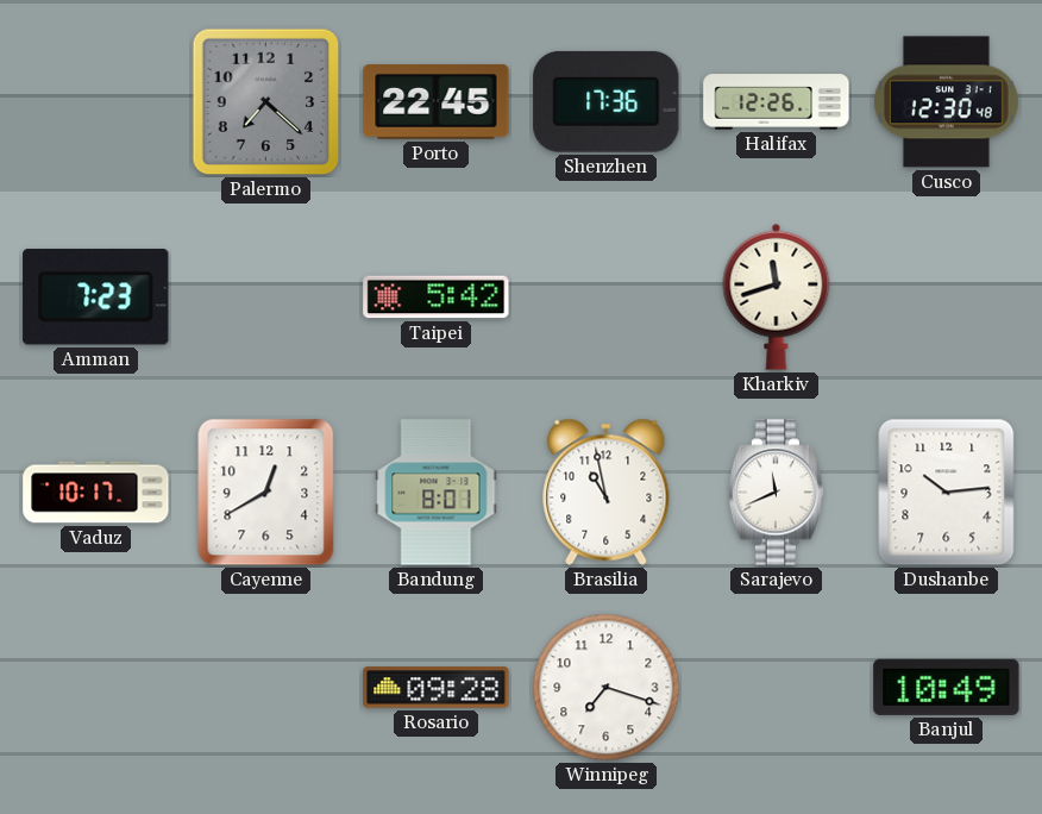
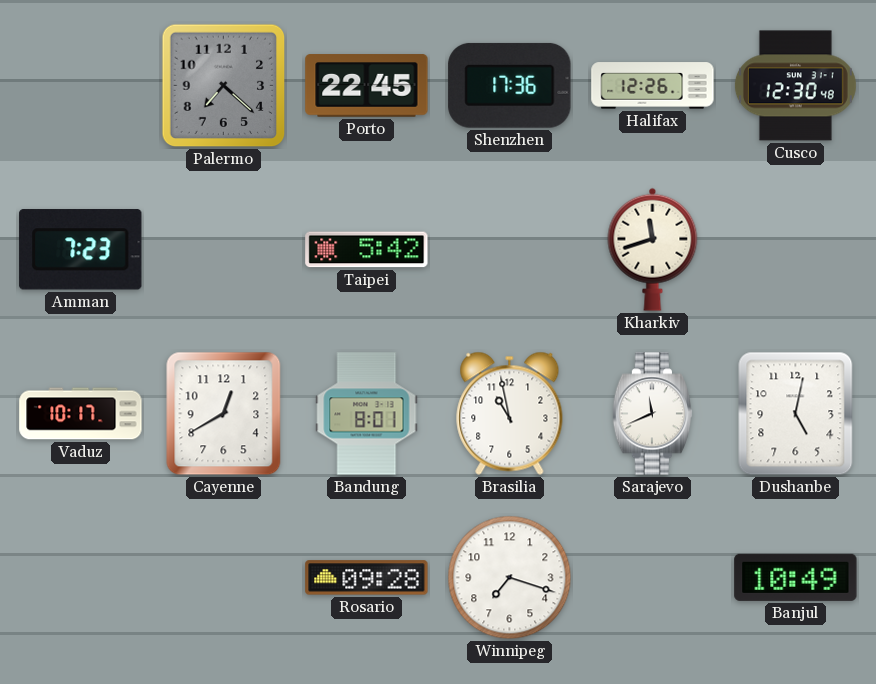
Dushanbe: 10:14 -> 5:02 (796, 414)
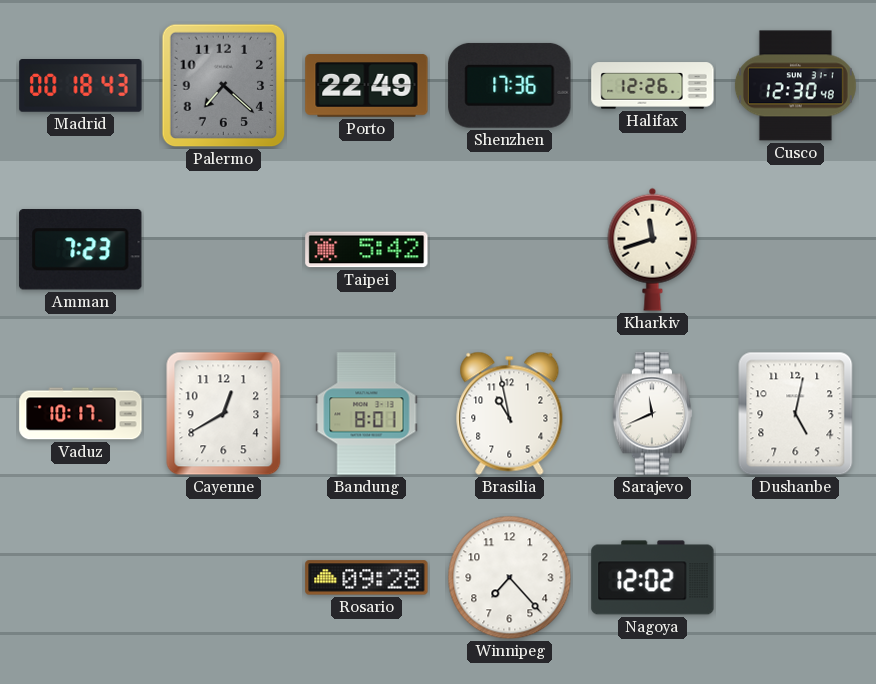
Madrid: none -> 00:18 (81, 86)
Porto: 22:45 -> 22:49 (367, 86)
Winnipeg: 7:18 -> 7:23 (510, 578)
Nagoya: none -> 12:02 (653, 578)
Banjul: 10:49 -> none (796, 577)
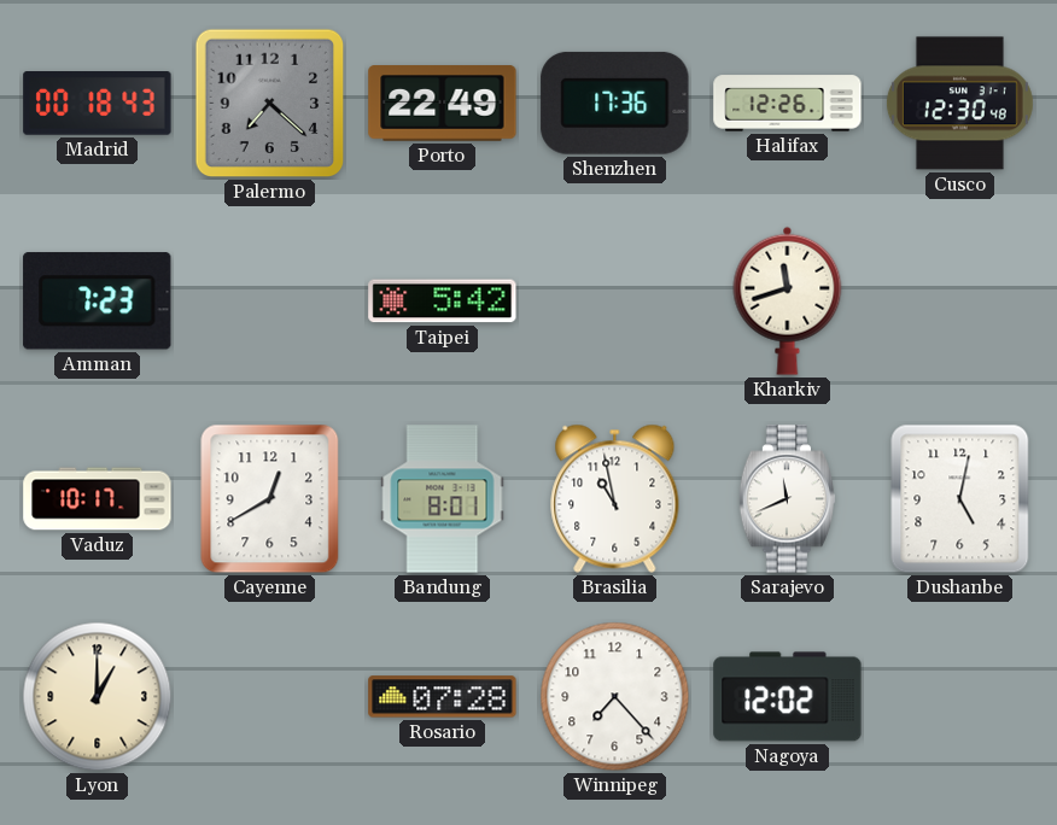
Lyon: none -> 1:00 (98, 697)
Rosario: 09:28 -> 07:28 (443, 697)
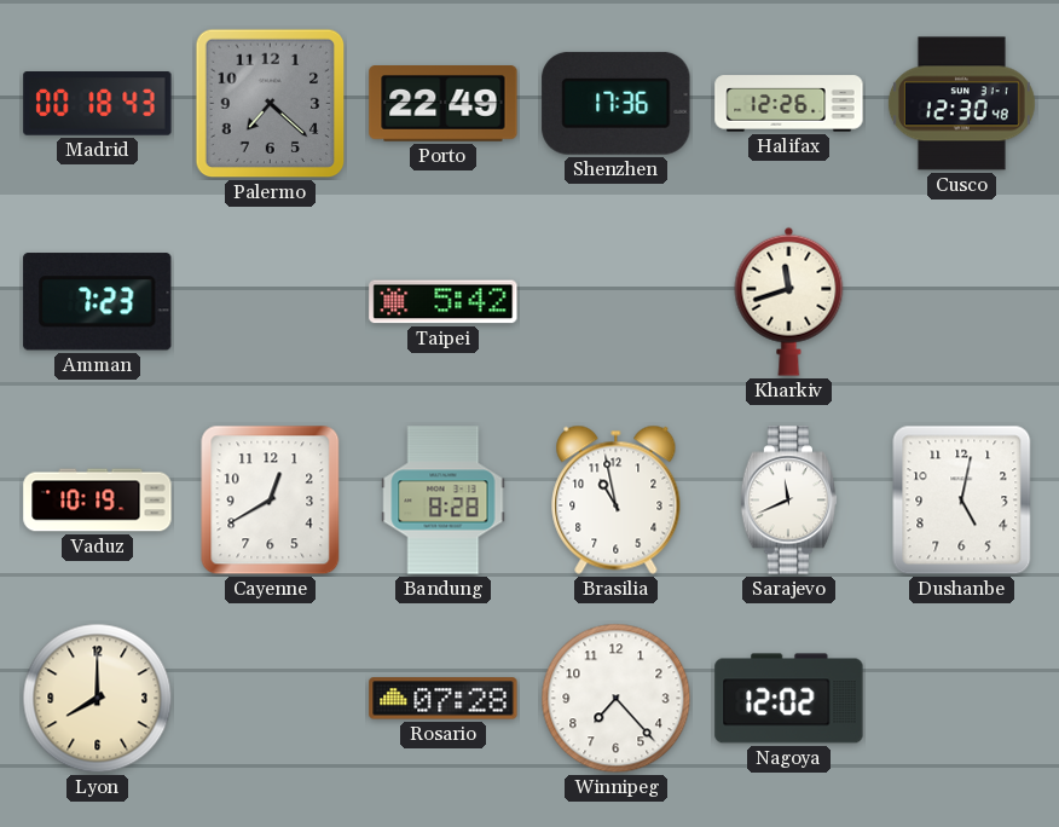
Vaduz: 10:17 -> 10:19 (98, 501)
Bandung: 8:01 -> 8:28 (444, 501)
Lyon: 1:00 -> 8:00 (98, 699)
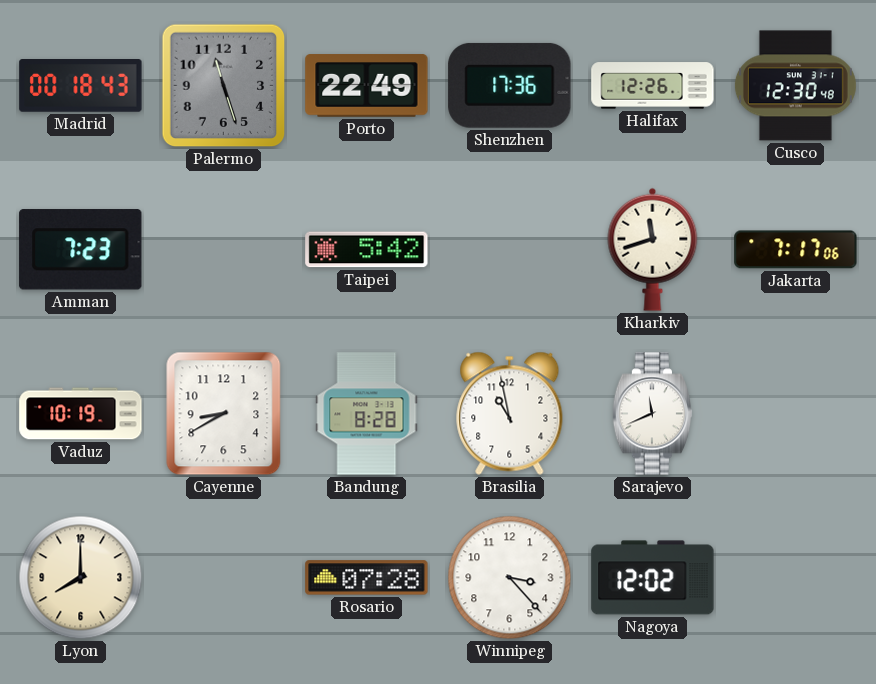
Palermo: 7:22 -> 11:27 (224, 86)
Jakarta: none -> 7:17 (796, 250)
Cayenne: 12:40 -> 8:40 (224, 414)
Dushanbe: 5:02 -> none (962, 501)
Winnipeg: 7:23 -> 3:23 (510, 578)
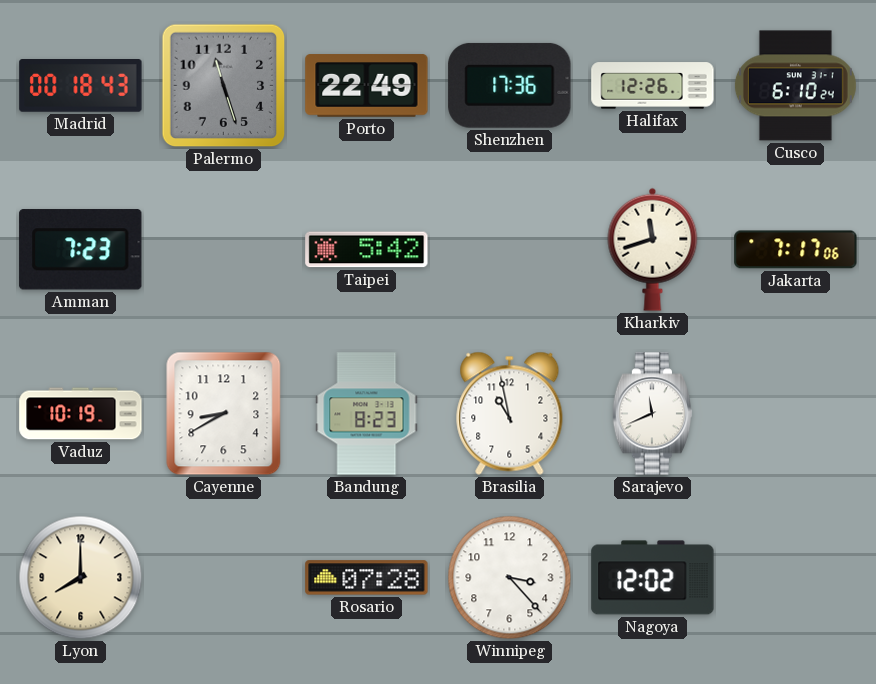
Cusco: 12:30 -> 6:10 (795, 86)
Bandung: 8:28 -> 8:23 (367, 414)
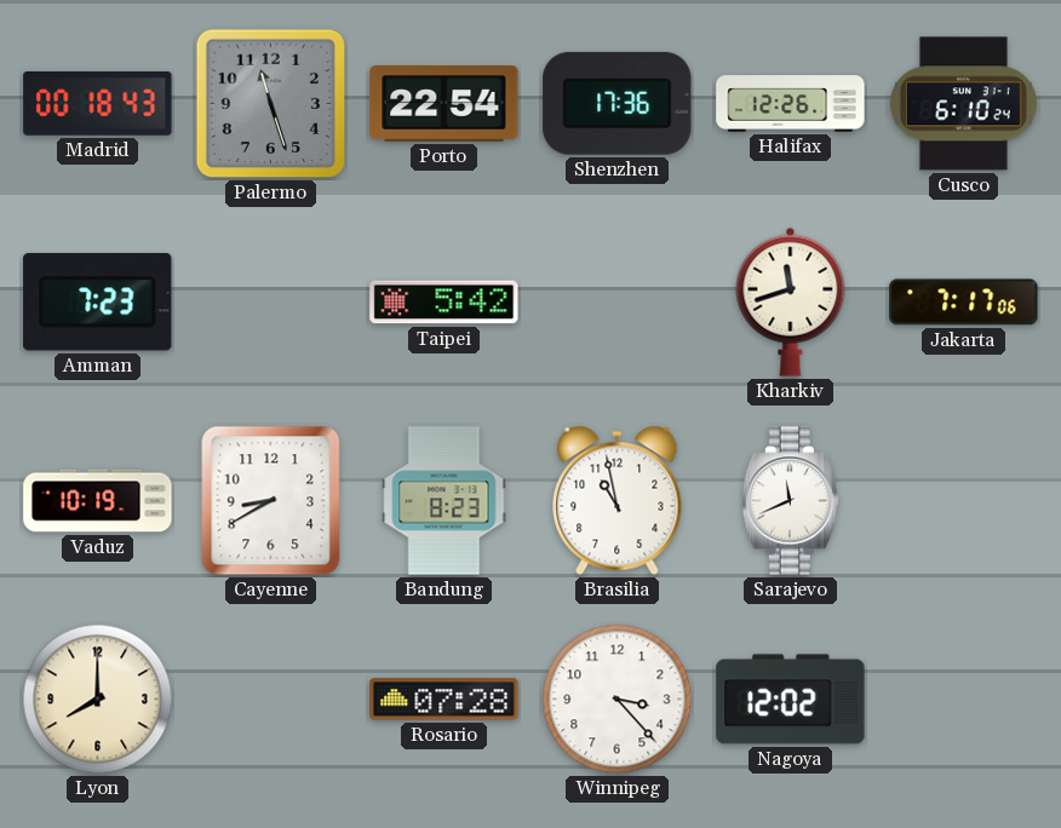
Porto: 22:49 -> 22:54 (445, 104)
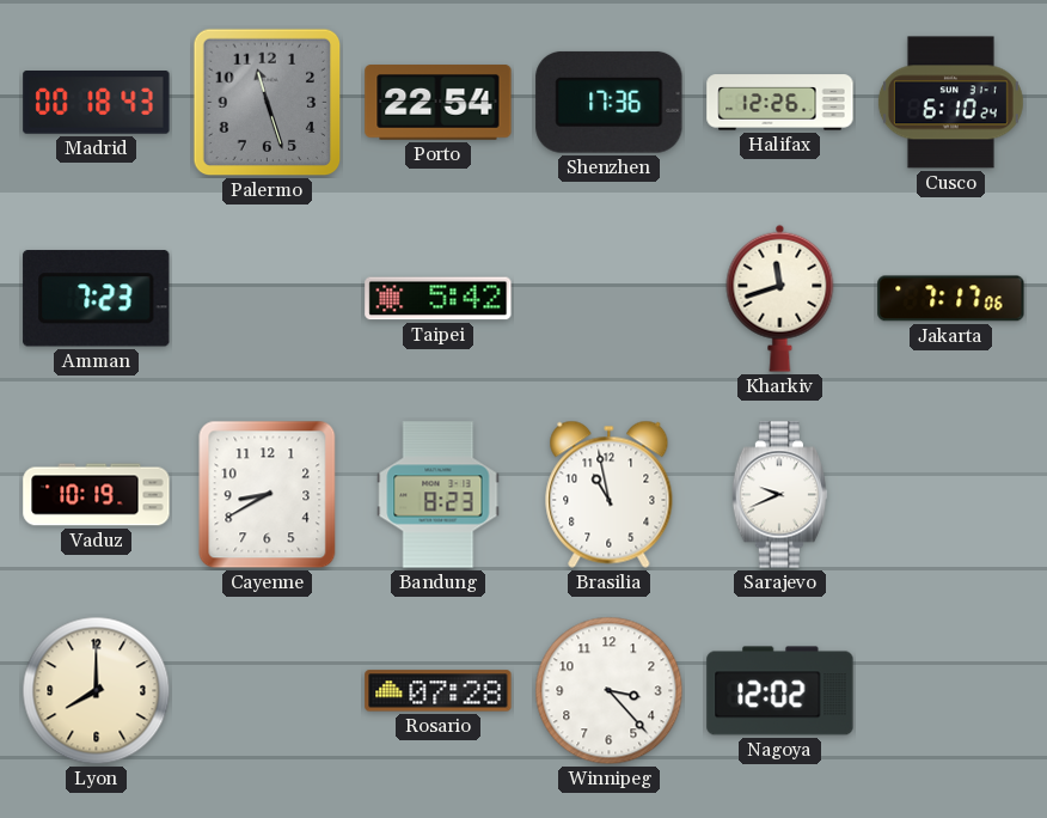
Sarajevo: 11:41 -> 9:41 (780, 495)
